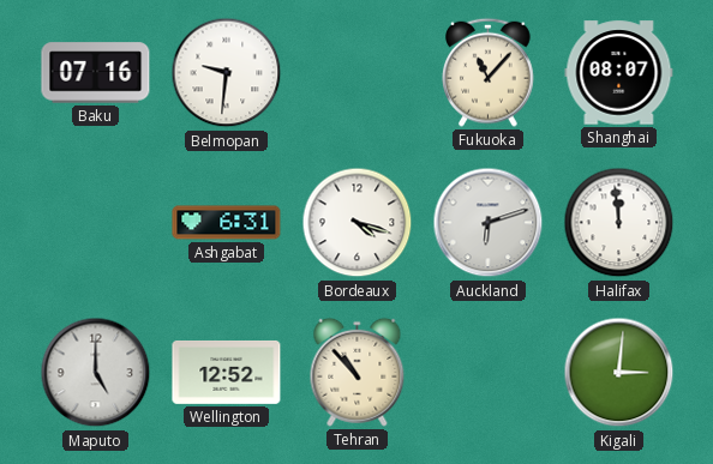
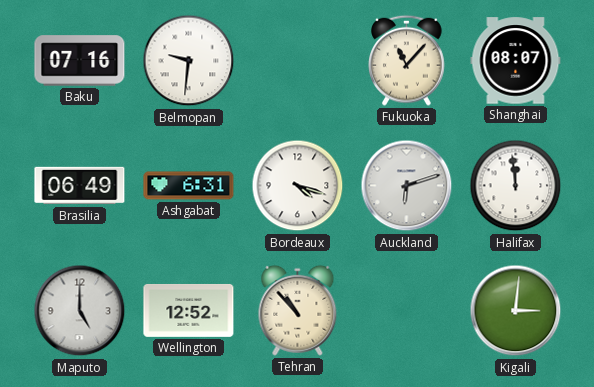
Brasilia: none -> 06:49 (80, 186)
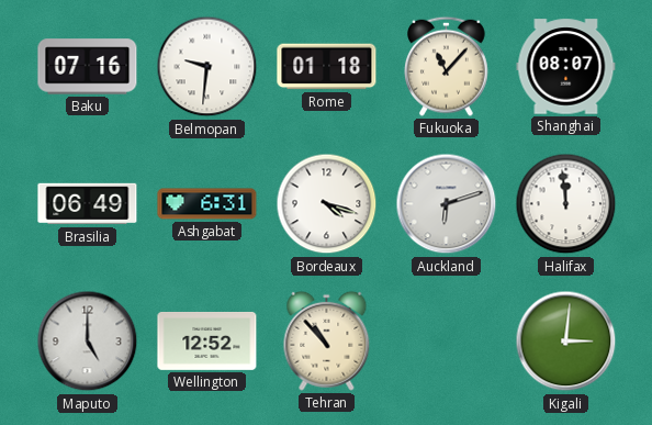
Rome: none -> 01:18 (327, 67)
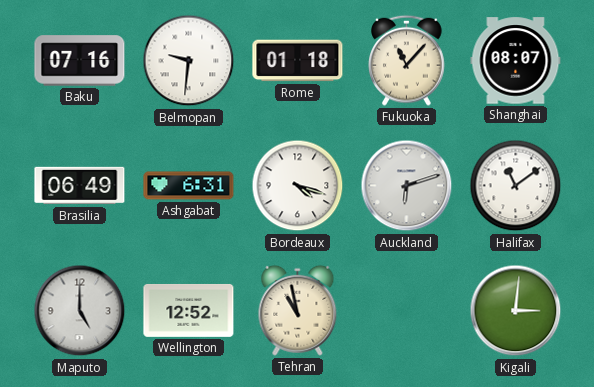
Halifax: 11:59 -> 11:09 (516, 186)
Tehran: 10:53 -> 10:58 (298, 310)
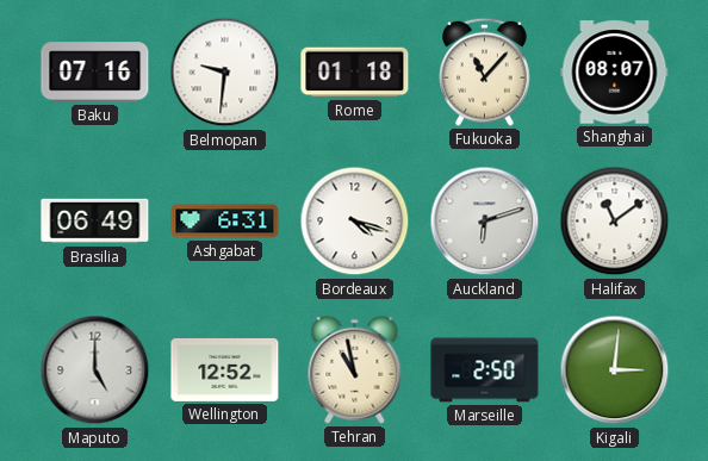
Marseille: none -> 2:50 (485, 370)
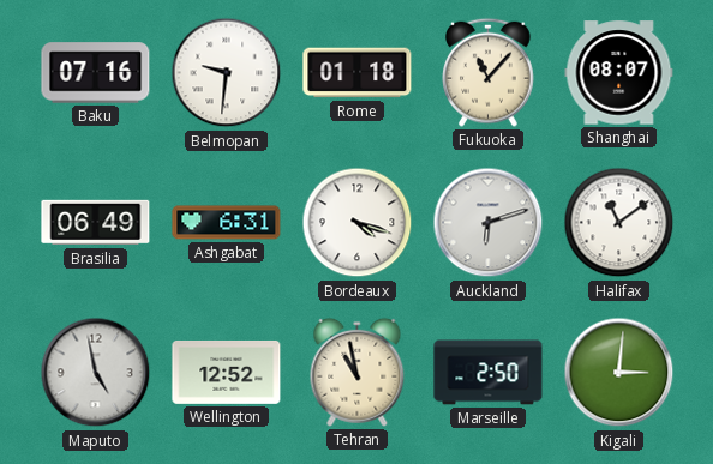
Maputo: 5:00 -> 4:58 (96, 373)
